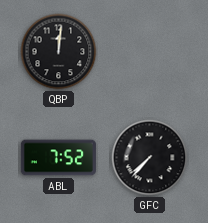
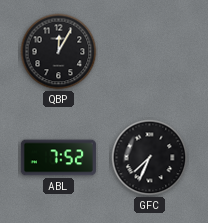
QBP: 12:01 -> 12:05 (59, 52)
GFC: 7:37 -> 7:34 (150, 158)
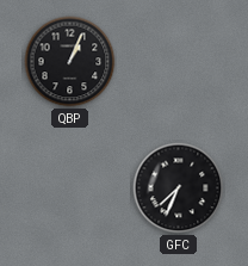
QBP: 12:05 -> 1:04 (70, 62)
ABL: 7:52 -> none (58, 158)
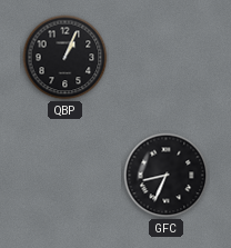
GFC: 7:34 -> 8:34 (167, 176)
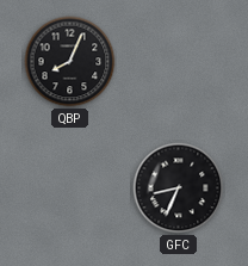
QBP: 1:04 -> 8:04 (70, 62)
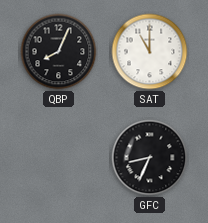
SAT: none -> 11:00 (150, 52)
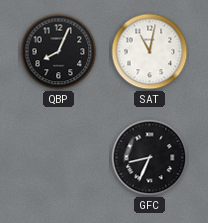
SAT: 11:00 -> 11:02 (150, 52)
